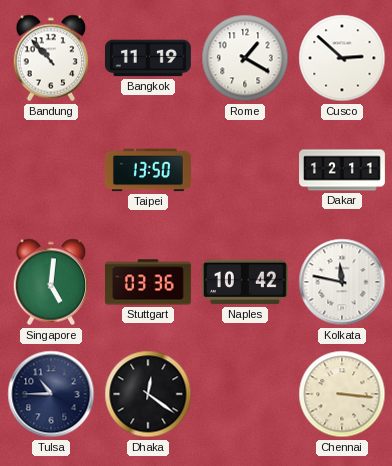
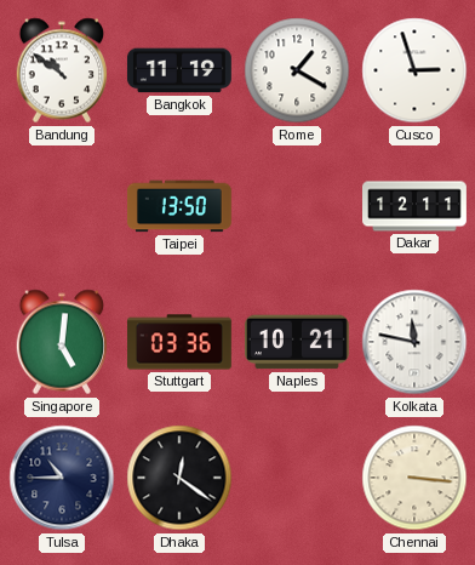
Bandung: 10:53 -> 10:51 (62, 70)
Cusco: 2:52 -> 2:57 (414, 70)
Naples: 10:42 -> 10:21 (297, 342)
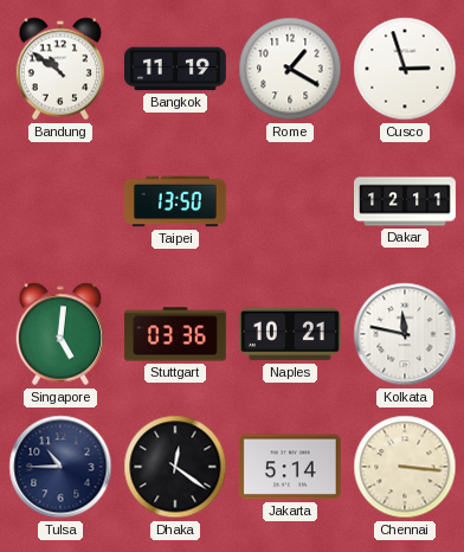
Jakarta: none -> 5:14 (290, 467)
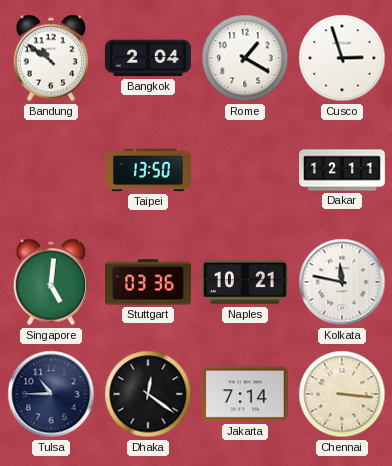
Bangkok: 11:19 -> 2:04 (148, 58)
Jakarta: 5:14 -> 7:14 (245, 394)
